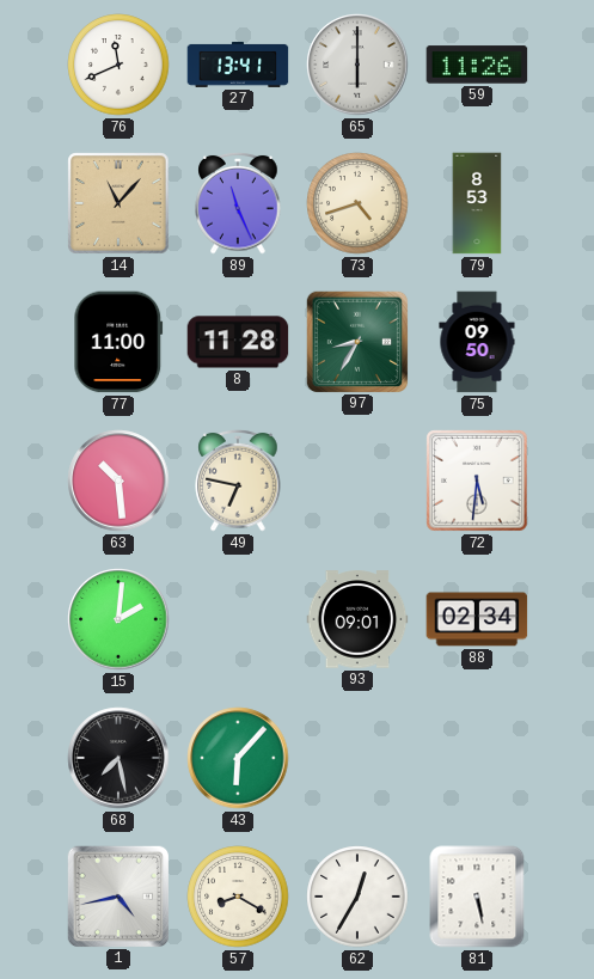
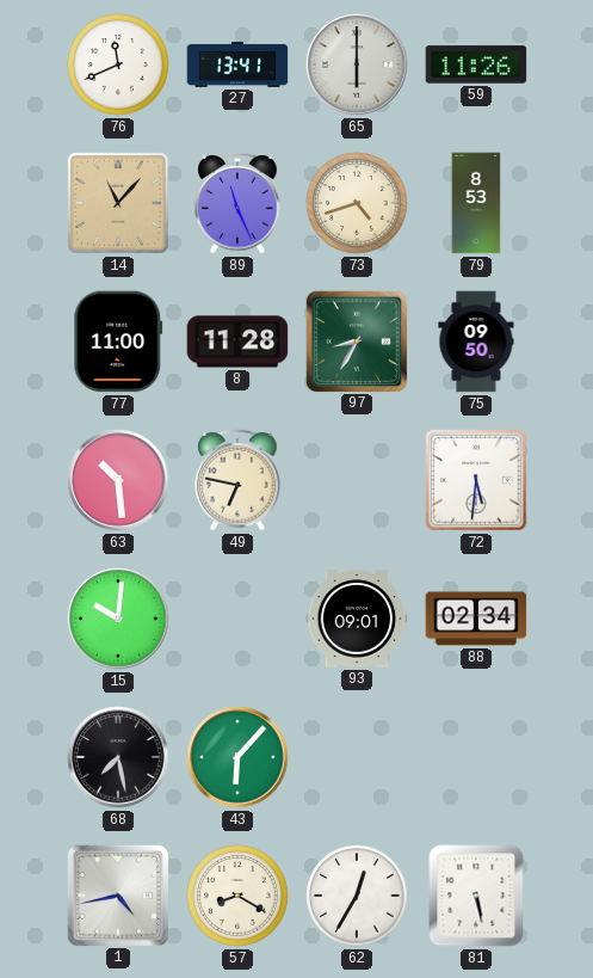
15: 2:01 -> 10:01 (118, 619)
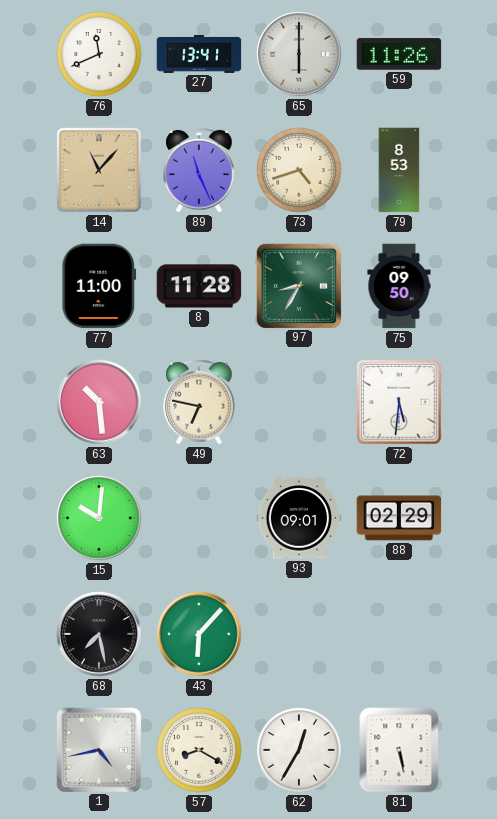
88: 02:34 -> 02:29 (399, 518)
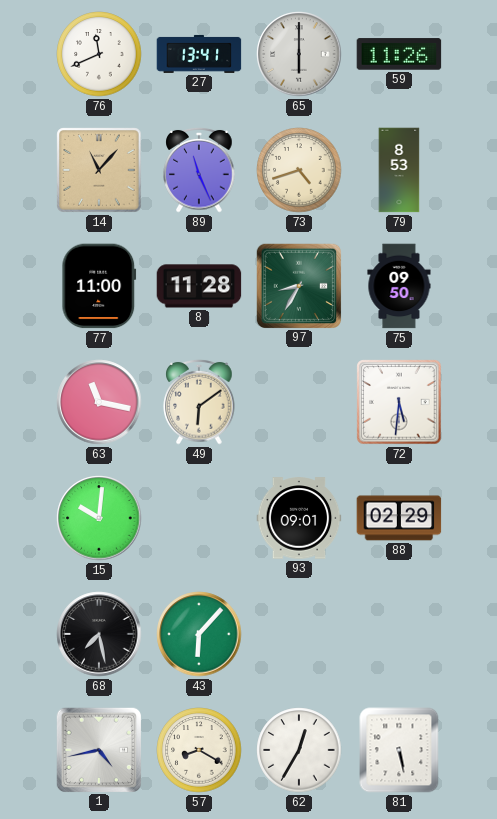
63: 10:29 -> 11:17 (99, 402)
49: 6:47 -> 6:09 (199, 403)
